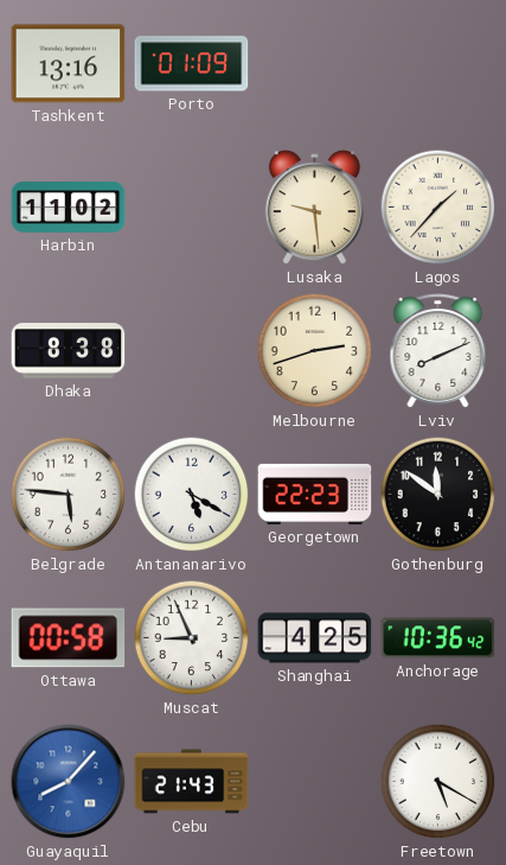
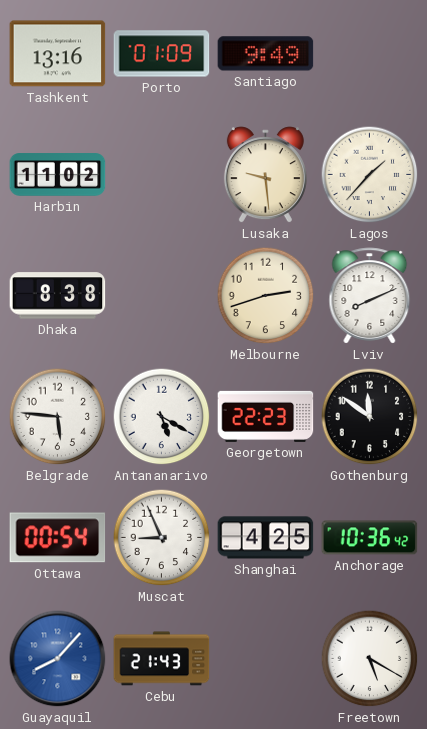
Santiago: none -> 9:49 (266, 54)
Ottawa: 00:58 -> 00:54 (58, 538)
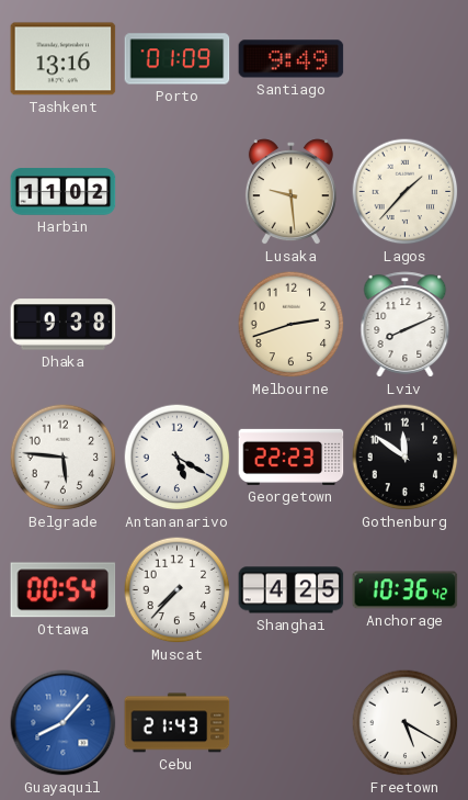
Dhaka: 8:38 -> 9:38 (64, 325)
Muscat: 8:56 -> 7:37 (178, 590)
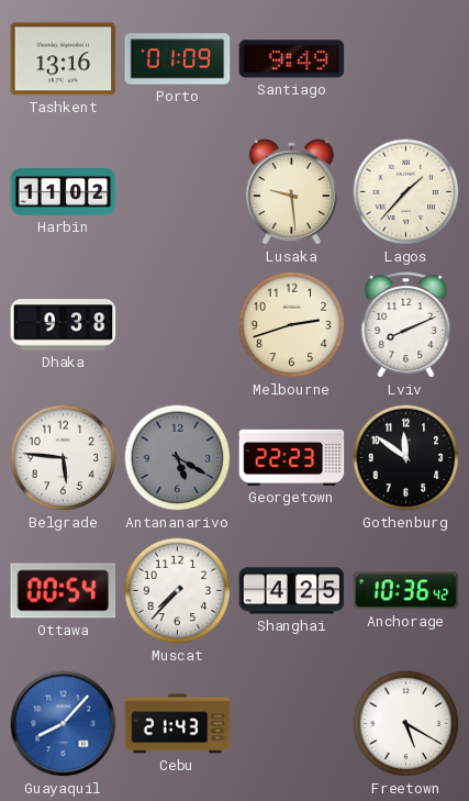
Antananarivo dial: white -> grey (178, 458)
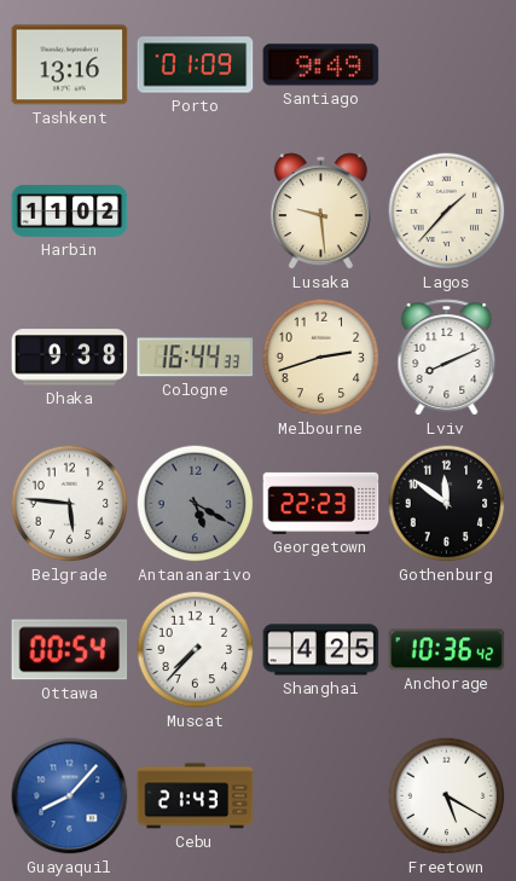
Cologne: none -> 16:44 (196, 358)
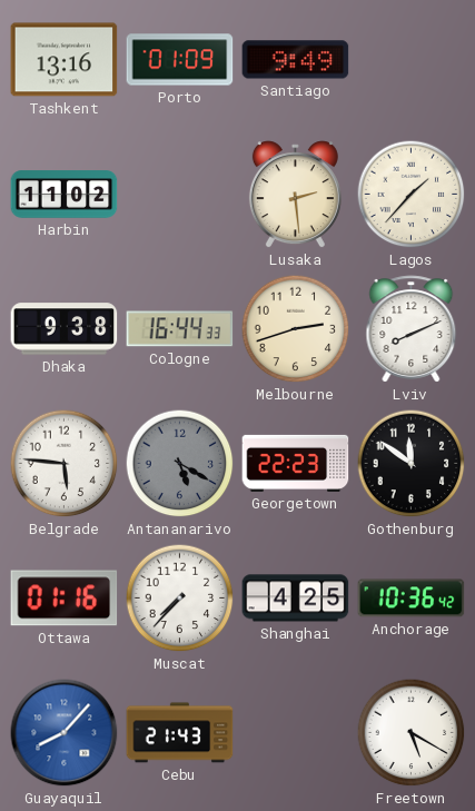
Lusaka: 9:29 -> 2:29 (295, 195)
Ottawa: 00:54 -> 01:16 (65, 599)
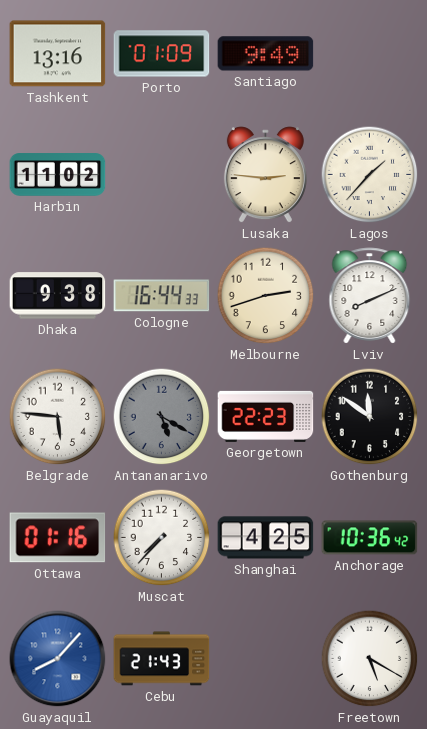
Lusaka: 2:29 -> 2:46 (265, 175)
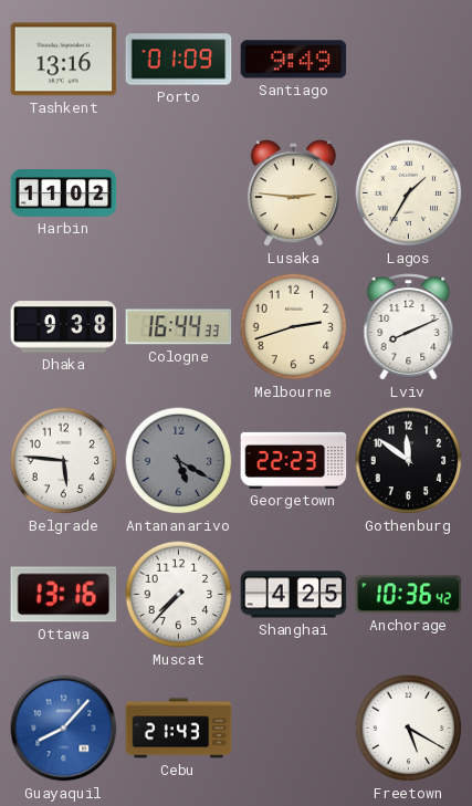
Lagos: 1:37 -> 1:35 (409, 193)
Ottawa: 01:16 -> 13:16 (64, 595)
